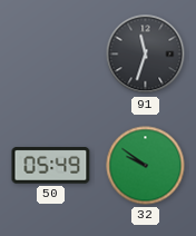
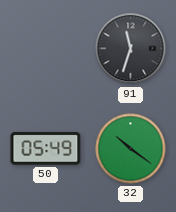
32: 9:51 -> 10:21 (131, 149)
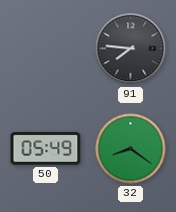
91: 11:33 -> 7:46 (131, 49)
32: 10:21 -> 8:21 (131, 149)
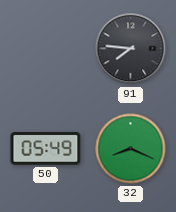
32: 8:21 -> 8:19 (131, 149)
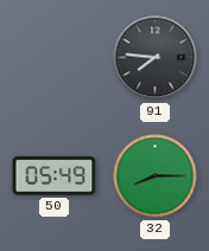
32: 8:19 -> 8:15 (156, 176)
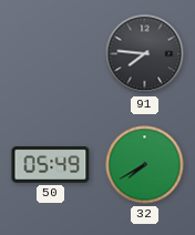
32: 8:15 -> 7:40 (145, 165)
